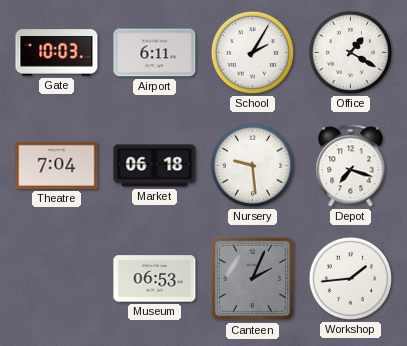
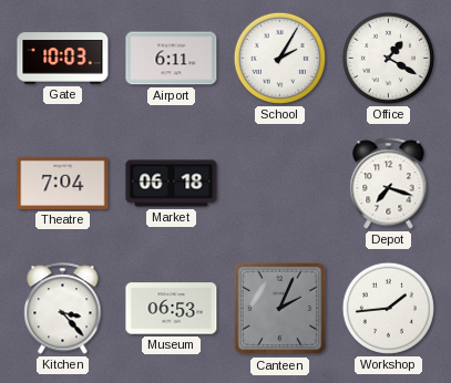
Nursery: 9:29 -> none (252, 165)
Kitchen: none -> 3:23 (63, 309)
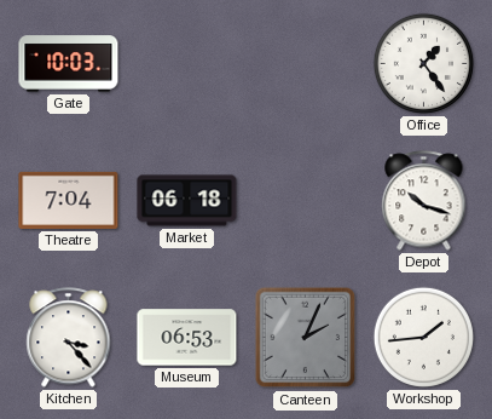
Airport: 6:11 -> none (172, 59)
School: 2:05 -> none (279, 58)
Office: 1:20 -> 1:24 (423, 63)
Depot: 7:18 -> 10:18 (424, 201)
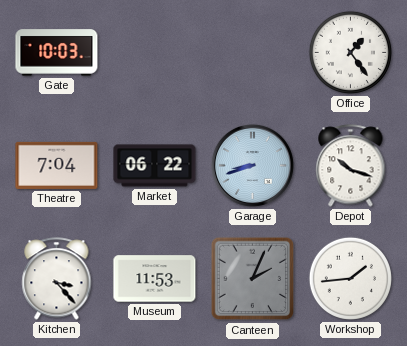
Market: 06:18 -> 06:22 (155, 166)
Garage: none -> 8:42 (252, 165)
Museum: 06:53 -> 11:53 (155, 279)
